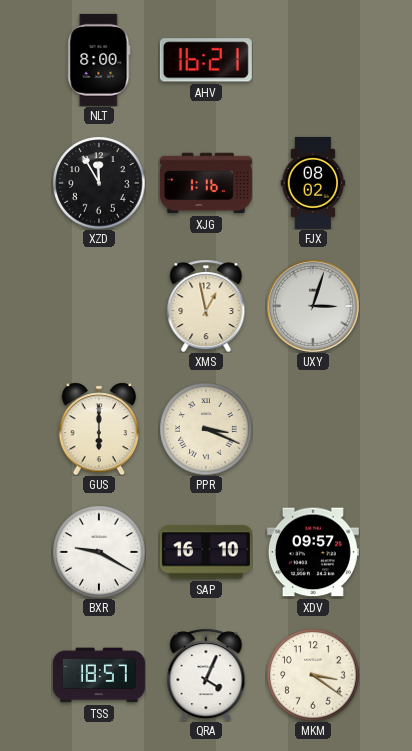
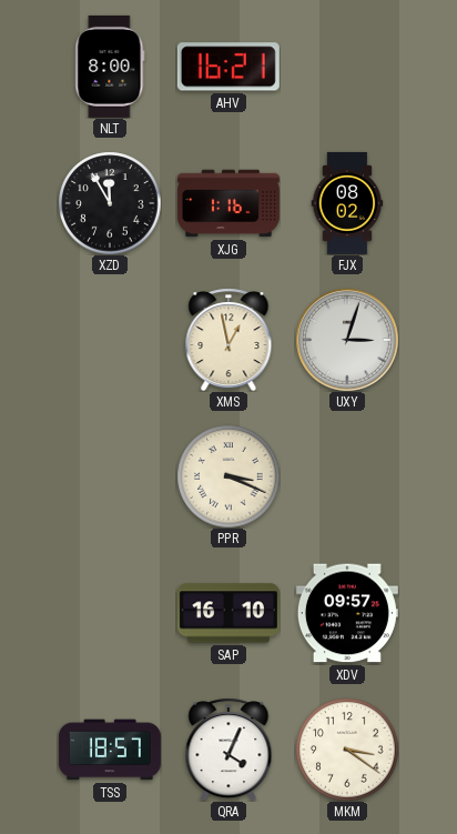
GUS: 6:00 -> none (99, 429)
BXR: 9:20 -> none (99, 552)
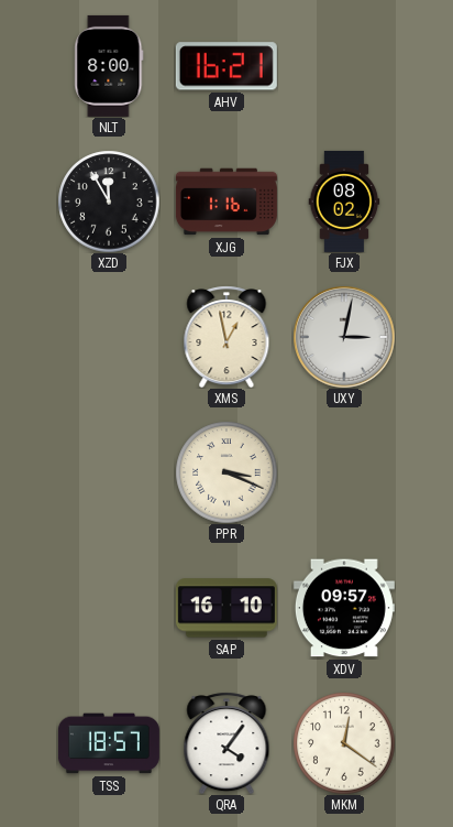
UXY: 3:03 -> 3:02 (344, 337)
QRA: 4:04 -> 4:06 (226, 743)
MKM: 3:21 -> 12:21 (344, 743)
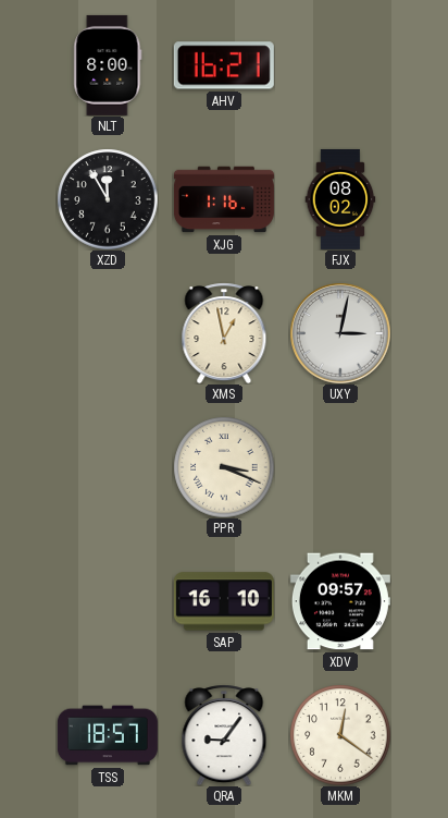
QRA: 4:06 -> 9:06 (224, 735)
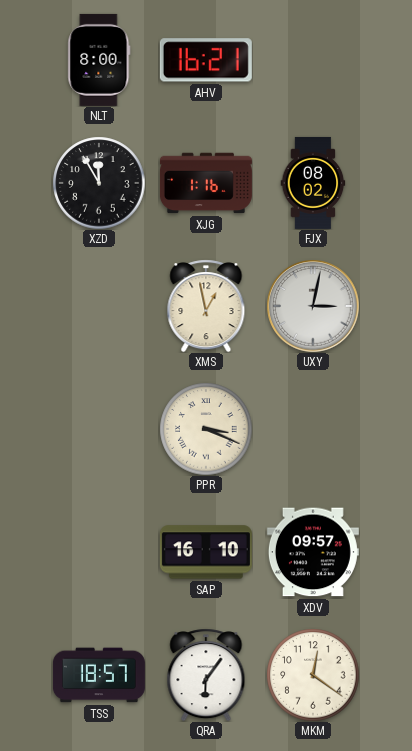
QRA: 9:06 -> 6:06 (206, 675)
